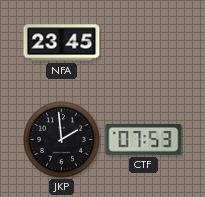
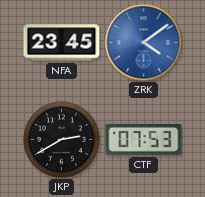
ZRK: none -> 4:09 (144, 43)
JKP: 1:59 -> 2:40 (62, 140)
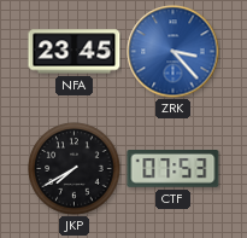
ZRK: 4:09 -> 3:23 (174, 52)
JKP: 2:40 -> 7:40 (75, 169)
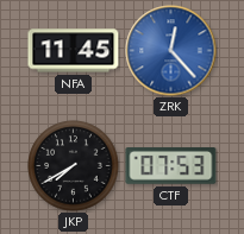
NFA: 23:45 -> 11:45 (74, 51)
ZRK: 3:23 -> 12:23 (171, 51)
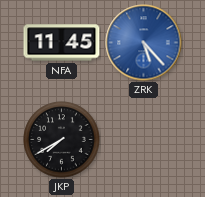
ZRK: 12:23 -> 5:23 (144, 43)
CTF: 07:53 -> none (171, 166)
